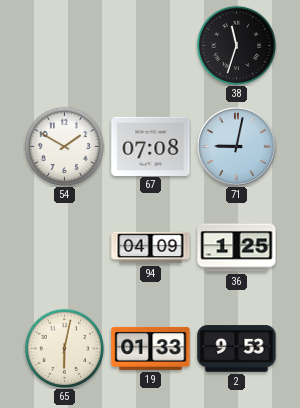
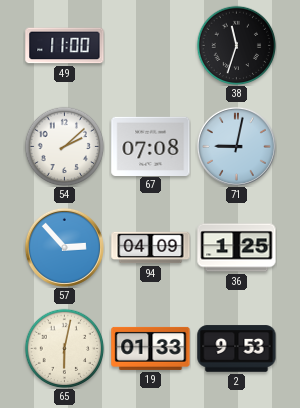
49: none -> 11:00 (65, 46)
54: 1:50 -> 2:08 (64, 146)
57: none -> 2:53 (64, 247)
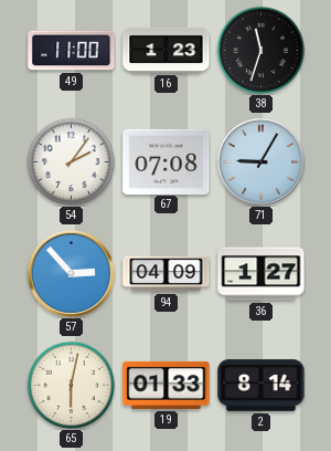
16: none -> 1:23 (167, 50)
54: 2:08 -> 2:06 (71, 161)
71: 9:02 -> 9:05 (260, 161)
36: 1:25 -> 1:27 (261, 274)
2: 9:53 -> 8:14 (261, 386)
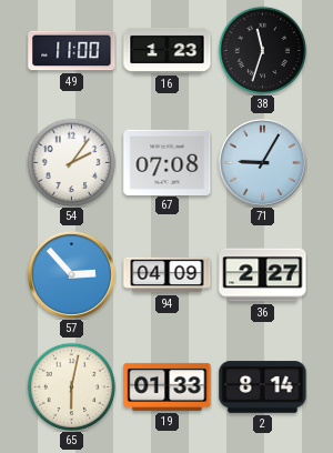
36: 1:27 -> 2:27 (263, 275)
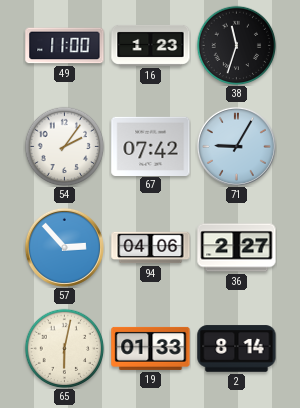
67: 07:08 -> 07:42 (151, 146)
94: 04:09 -> 04:06 (151, 248)
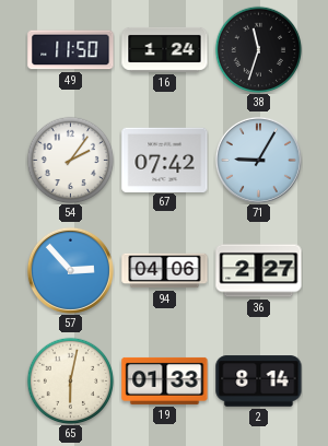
49: 11:00 -> 11:50 (71, 50)
16: 1:23 -> 1:24 (165, 49)
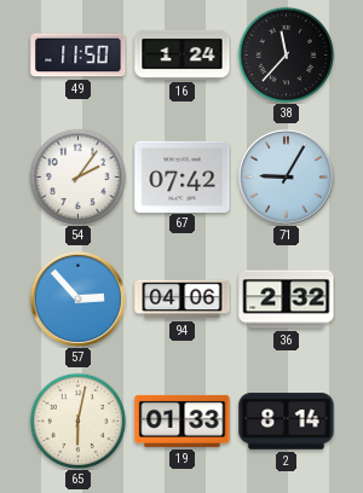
38: 11:33 -> 11:37 (286, 54)
36: 2:27 -> 2:32 (287, 300)
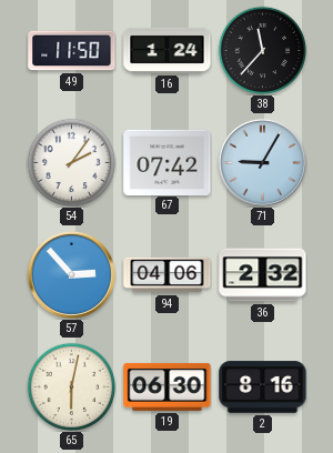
19: 01:33 -> 06:30 (168, 386)
2: 8:14 -> 8:16 (263, 387)
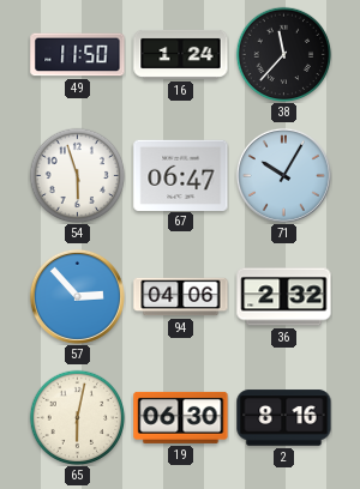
54: 2:06 -> 5:57 (77, 175)
67: 07:42 -> 06:47 (181, 175)
71: 9:05 -> 10:05 (283, 175)
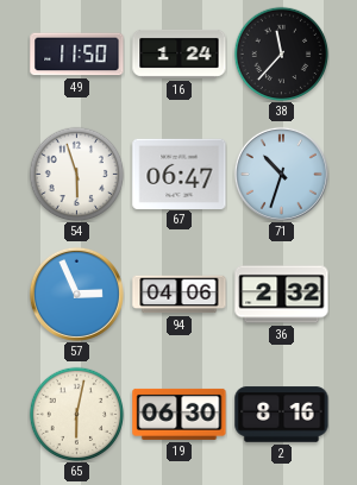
71: 10:05 -> 10:33 (281, 174)
57: 2:53 -> 2:56 (76, 294)
